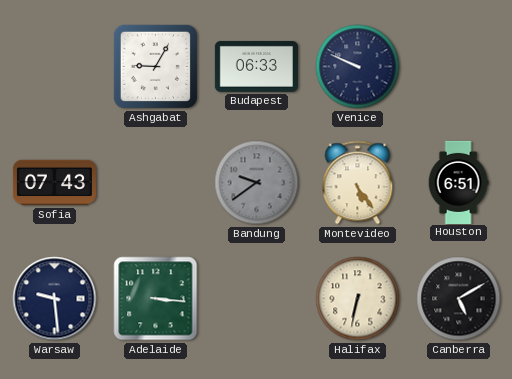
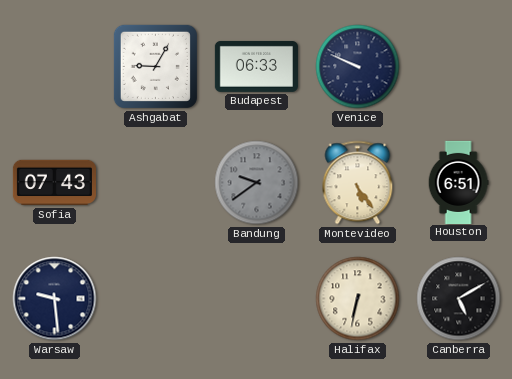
Adelaide: 3:16 -> none (156, 299)
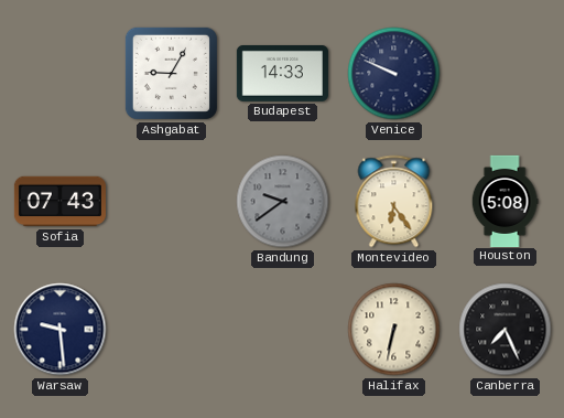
Budapest: 06:33 -> 14:33 (282, 73)
Montevideo: 5:24 -> 6:24 (394, 202)
Houston: 6:51 -> 5:08 (505, 201)
Canberra: 5:10 -> 7:26 (506, 330)
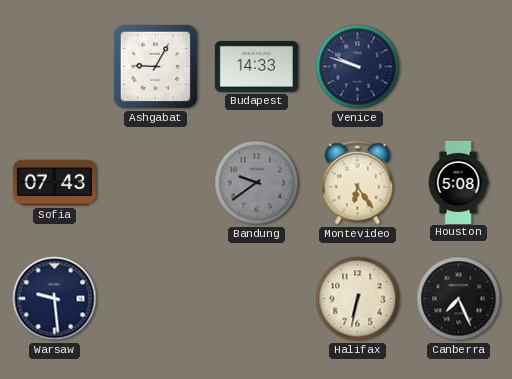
Venice: 9:49 -> 9:48 (358, 67)
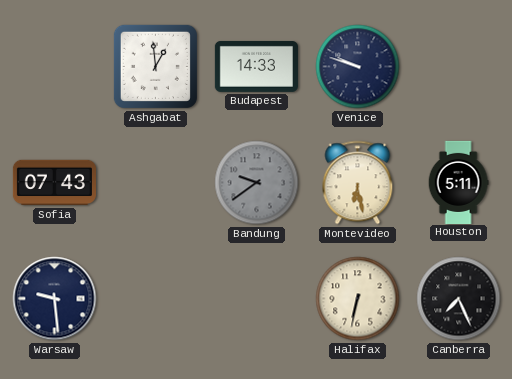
Ashgabat: 9:05 -> 12:59 (155, 66)
Montevideo: 6:24 -> 6:28 (358, 183)
Houston: 5:08 -> 5:11 (458, 182)
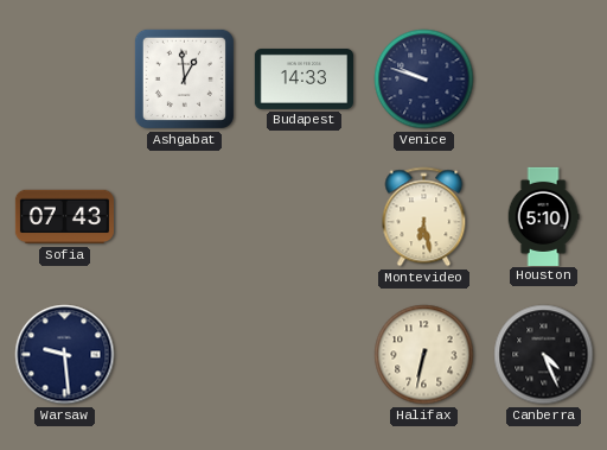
Bandung: 9:39 -> none (257, 183)
Houston: 5:11 -> 5:10 (543, 216)
Canberra: 7:26 -> 4:26 (544, 355)
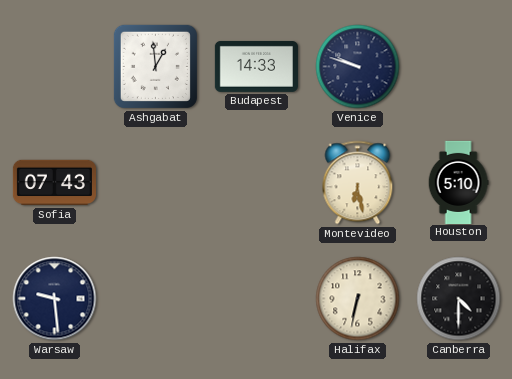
Canberra: 4:26 -> 4:30 (459, 299)
